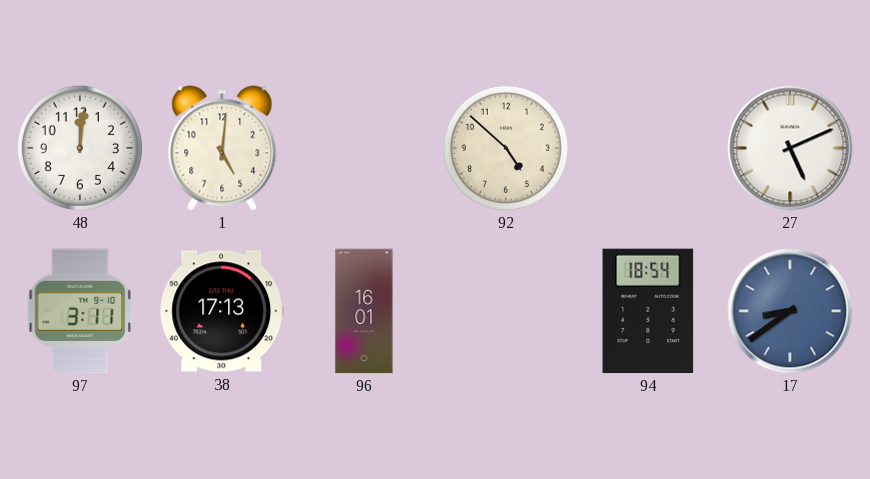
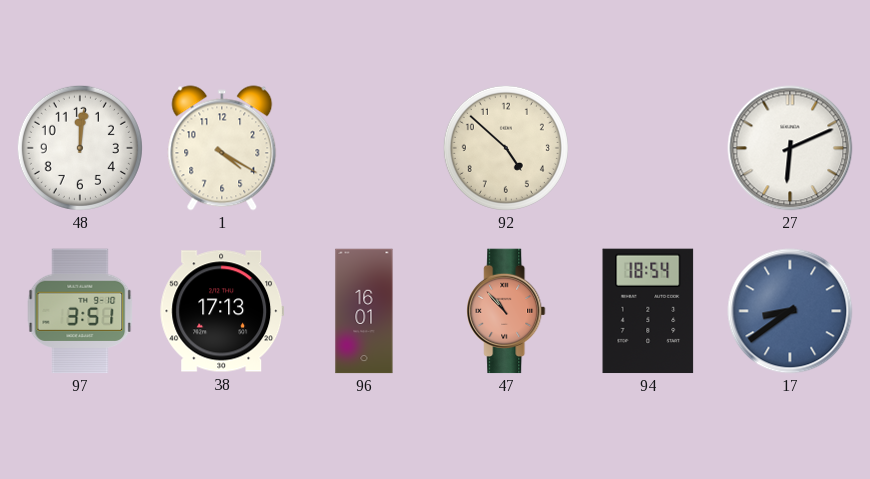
1: 5:01 -> 4:20 (222, 148)
27: 5:11 -> 6:11 (790, 148)
97: 3:11 -> 3:51 (80, 311)
47: none -> 10:53 (506, 311)
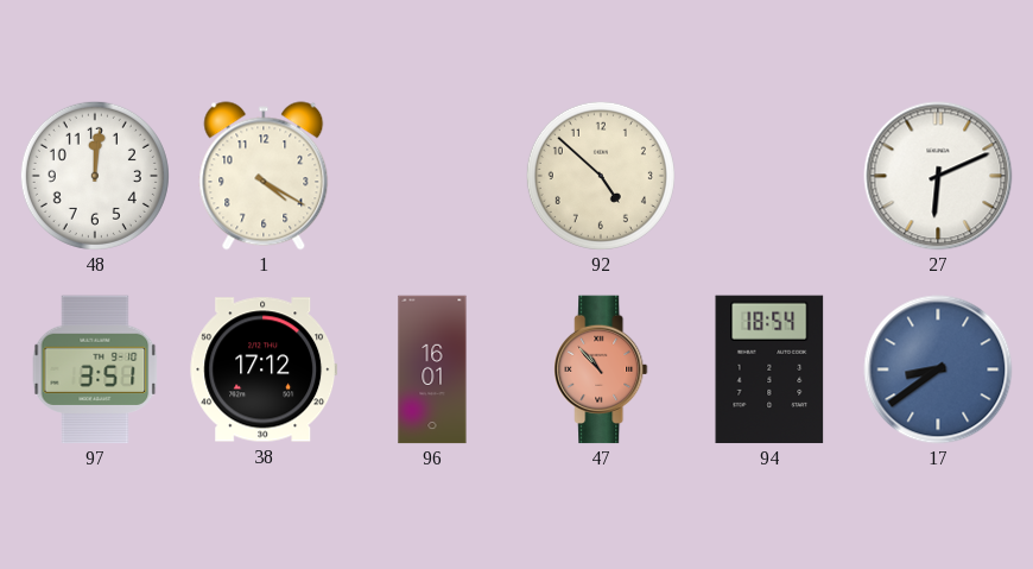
38: 17:13 -> 17:12 (264, 369)
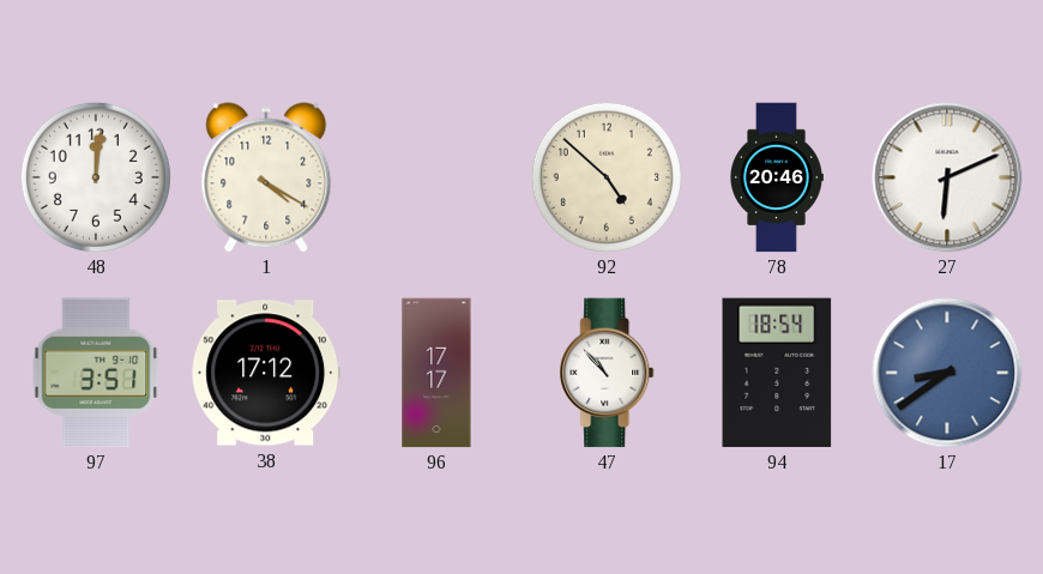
78: none -> 20:46 (777, 177)
96: 16:01 -> 17:17 (436, 373)
47 dial: salmon -> white (607, 373)
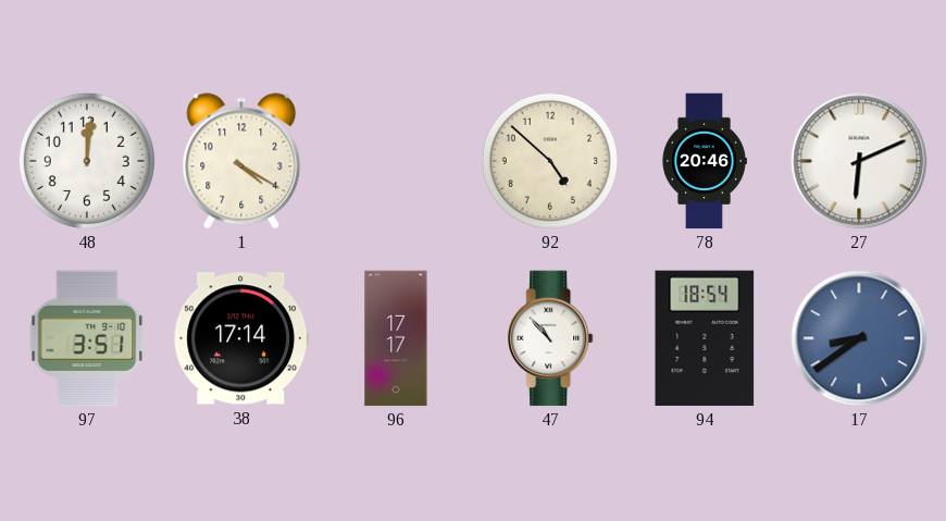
38: 17:12 -> 17:14 (241, 338)
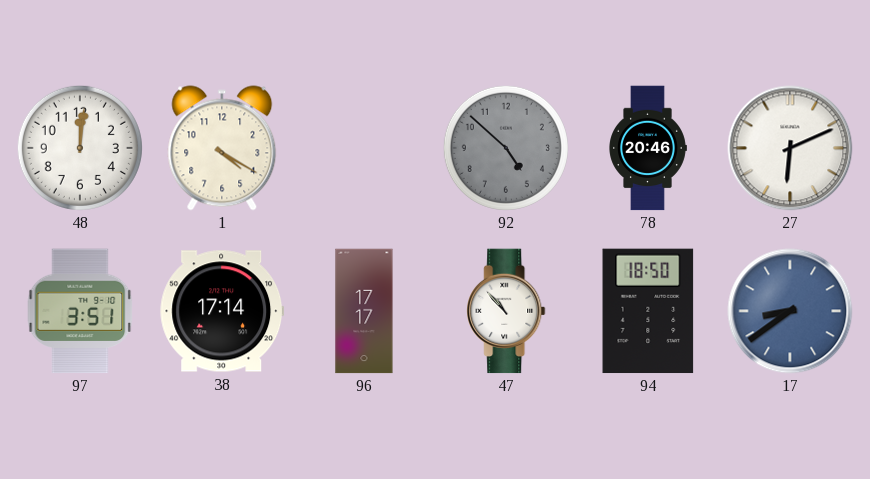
92 dial: cream -> grey (506, 148)
94: 18:54 -> 18:50 (648, 311)
